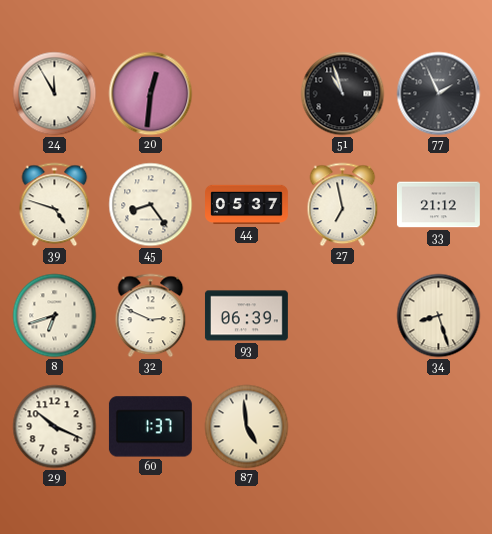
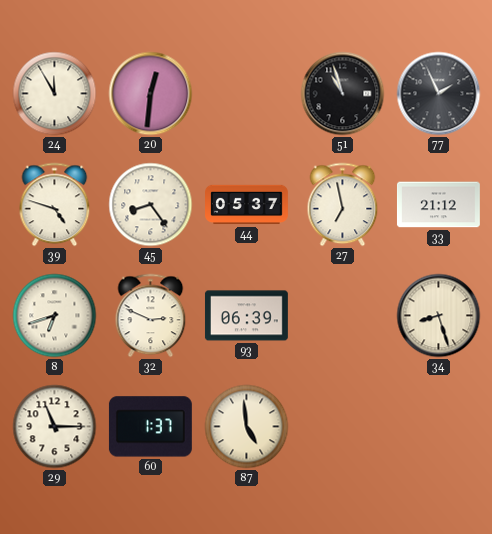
29: 10:19 -> 11:15 (55, 427)
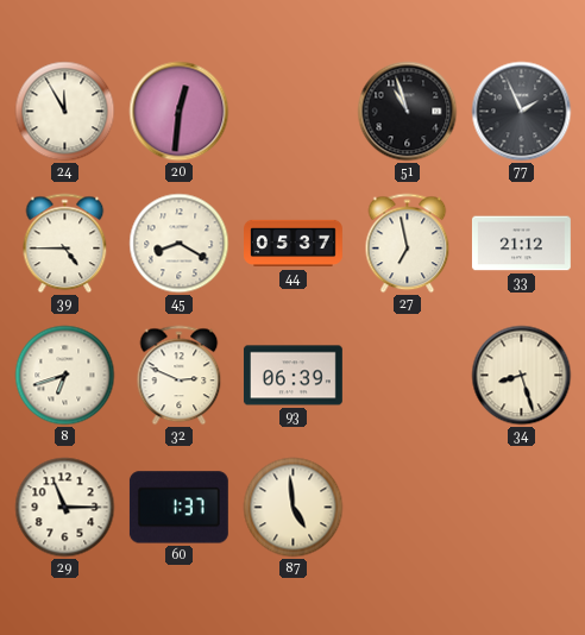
39: 4:48 -> 4:45 (65, 244)
45: 8:24 -> 8:20 (180, 244)
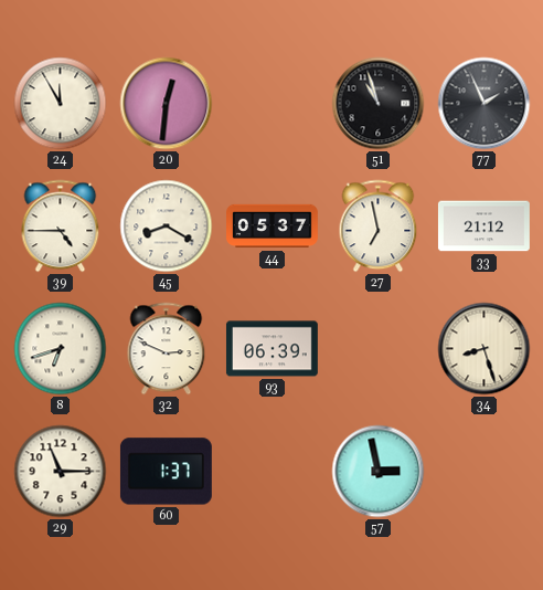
87: 4:59 -> none (294, 508)
57: none -> 2:58 (379, 472)
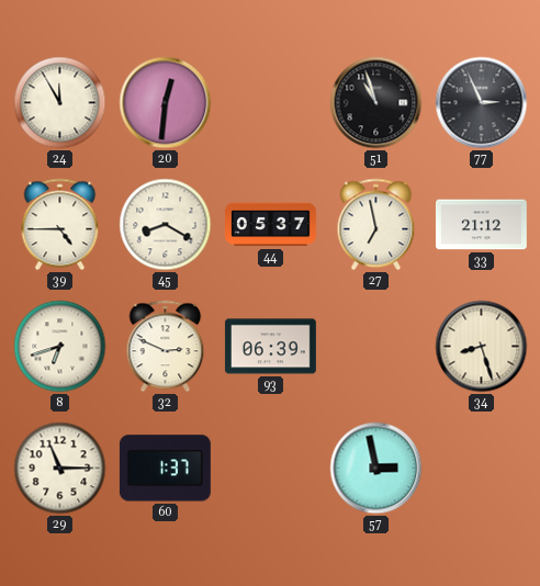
77: 1:56 -> 2:56 (482, 103)
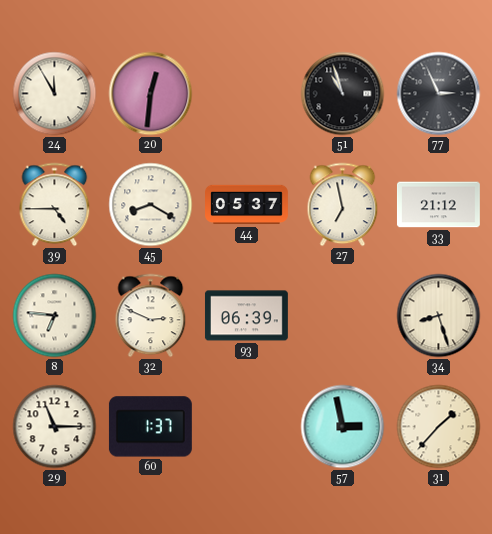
8: 6:42 -> 6:46 (55, 316)
31: none -> 1:37 (439, 427)
